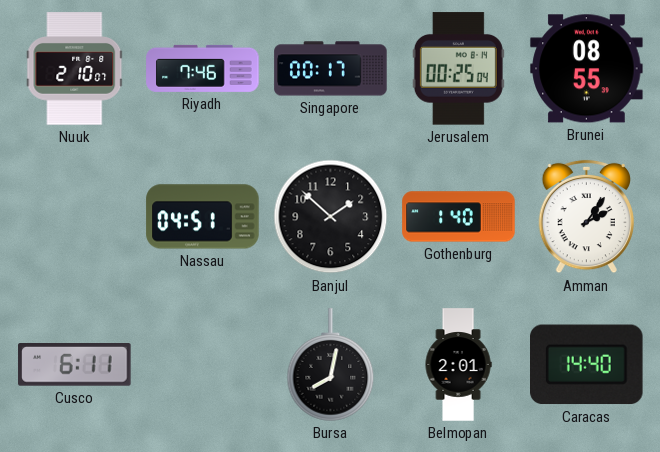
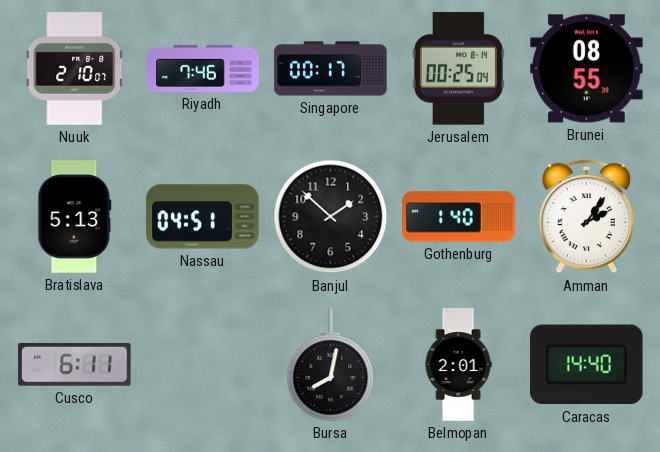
Bratislava: none -> 5:13 (75, 217)
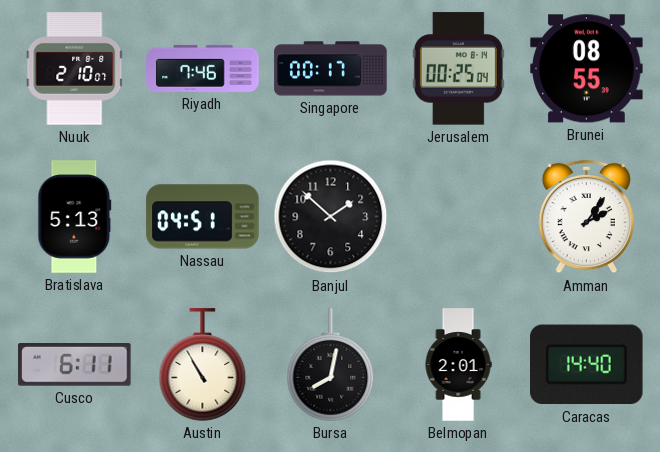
Gothenburg: 1:40 -> none (459, 217)
Austin: none -> 10:55 (203, 365)
